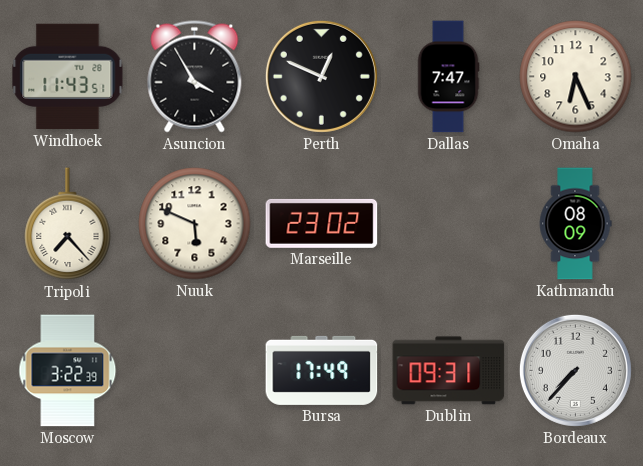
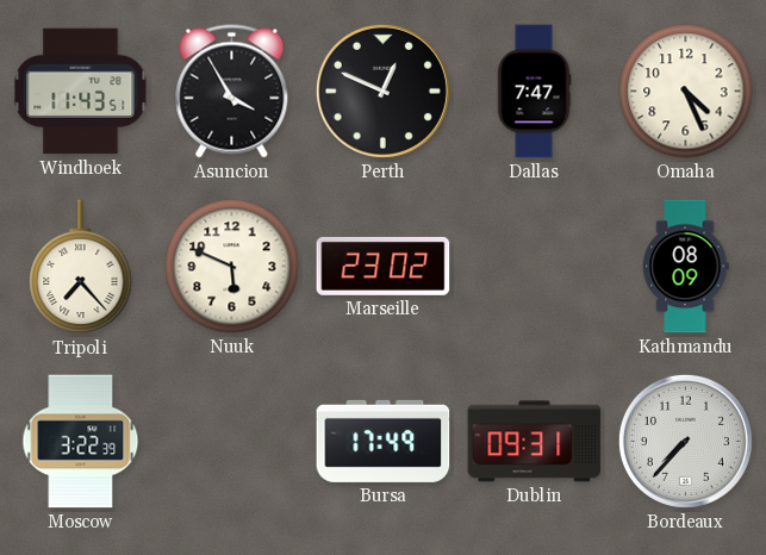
Omaha: 6:26 -> 4:26 (686, 92)
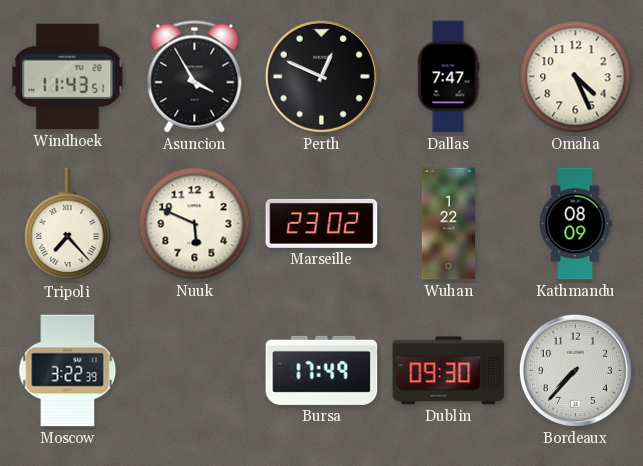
Wuhan: none -> 1:22 (448, 224)
Dublin: 09:31 -> 09:30 (449, 371)
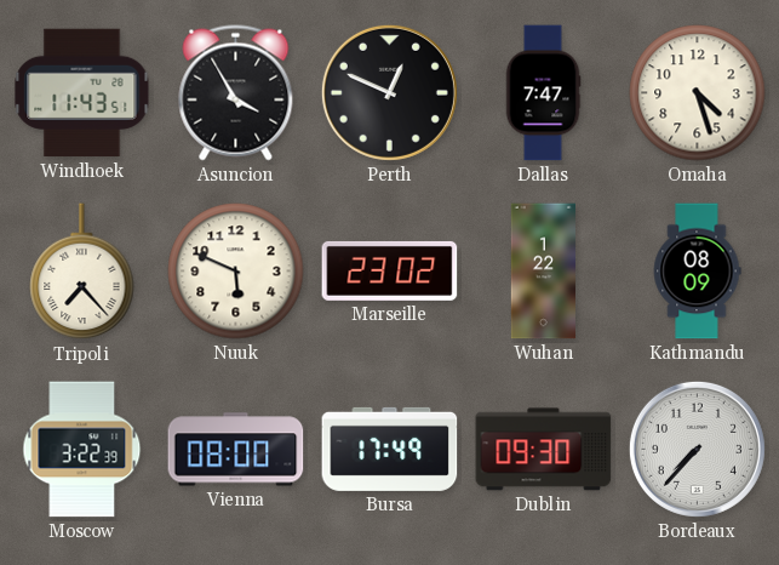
Omaha: 4:26 -> 4:27 (698, 93)
Vienna: none -> 08:00 (236, 450)
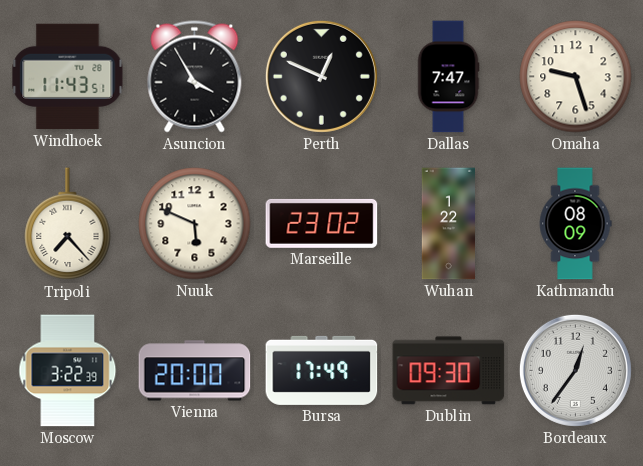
Omaha: 4:27 -> 9:27 (576, 77)
Vienna: 08:00 -> 20:00 (195, 371)
Bordeaux: 7:37 -> 12:36 (575, 370)
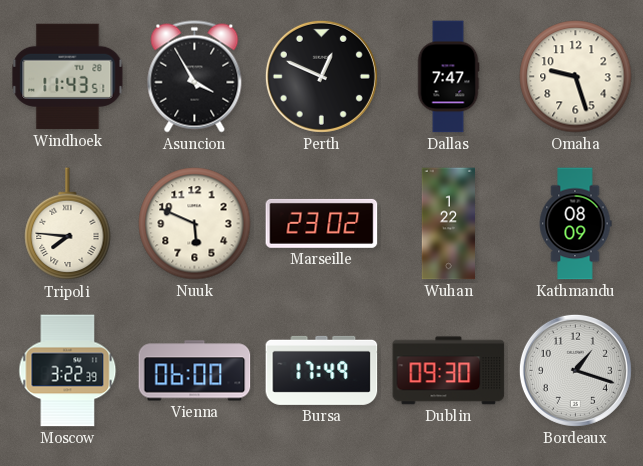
Tripoli: 7:23 -> 7:46 (68, 224)
Vienna: 20:00 -> 06:00 (195, 371)
Bordeaux: 12:36 -> 1:18 (575, 370)
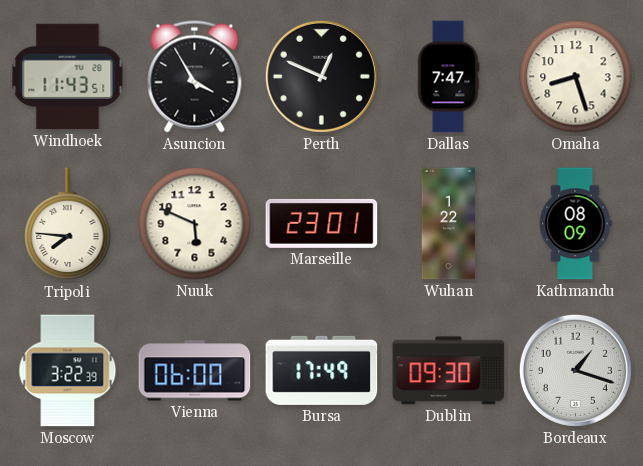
Omaha: 9:27 -> 8:27 (576, 77)
Marseille: 23:02 -> 23:01 (322, 223)
